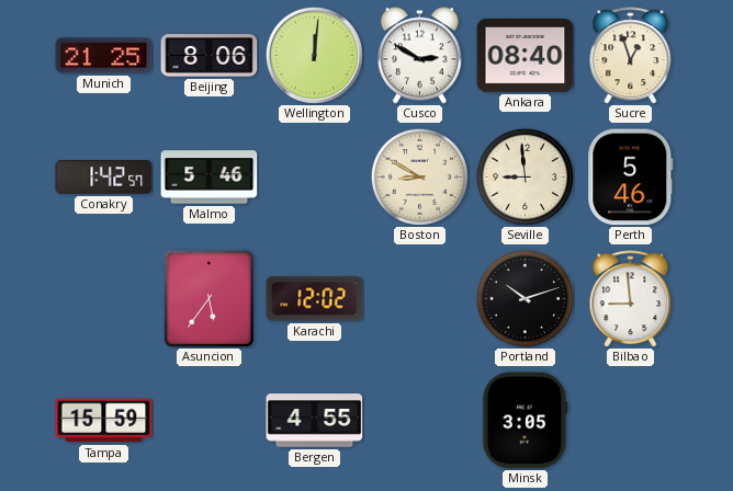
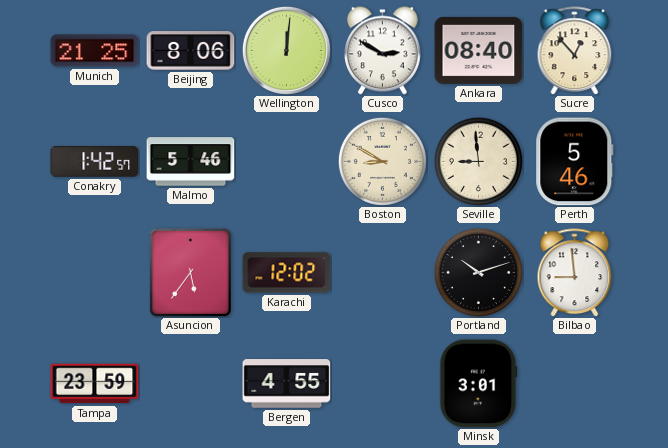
Sucre: 12:57 -> 12:53 (575, 51)
Tampa: 15:59 -> 23:59 (95, 384)
Minsk: 3:05 -> 3:01 (479, 384)
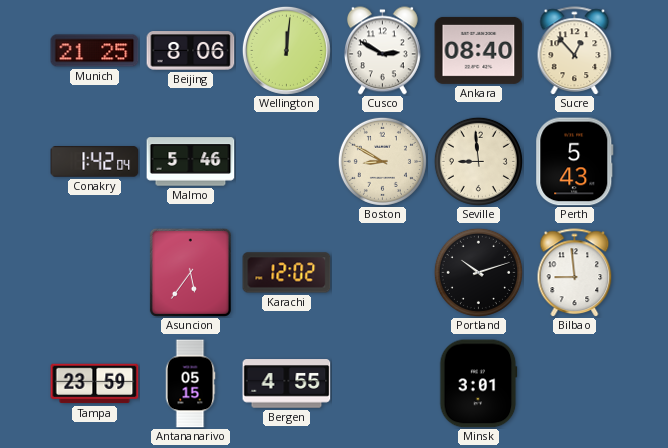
Conakry: 1:42:57 -> 1:42:04 (95, 162)
Perth: 5:46 -> 5:43 (575, 162)
Antananarivo: none -> 05:15 (190, 384)
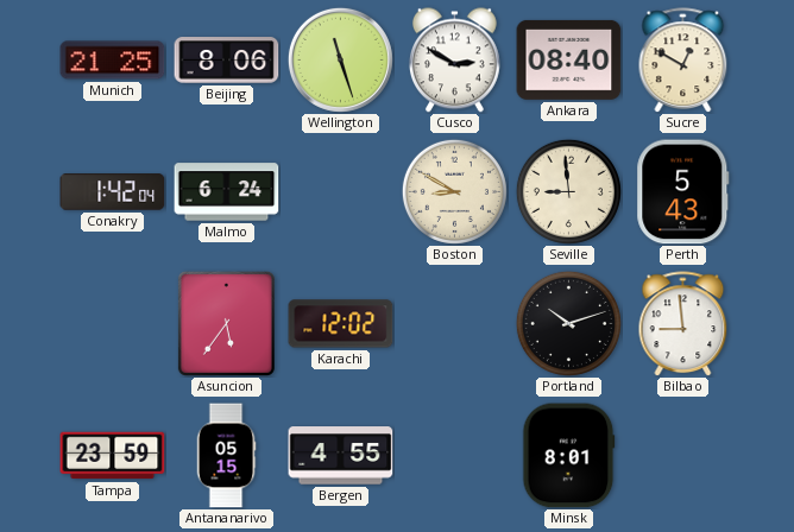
Wellington: 12:01 -> 11:27 (340, 59)
Sucre: 12:53 -> 12:50 (683, 61)
Malmo: 5:46 -> 6:24 (227, 192)
Minsk: 3:01 -> 8:01 (569, 456)
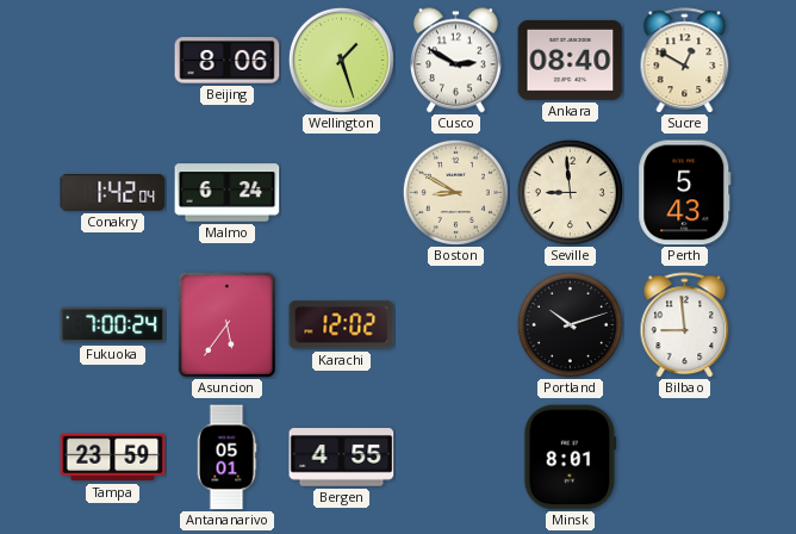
Munich: 21:25 -> none (113, 61)
Wellington: 11:27 -> 1:27 (341, 60)
Fukuoka: none -> 7:00 (113, 325)
Antananarivo: 05:15 -> 05:01 (226, 458)
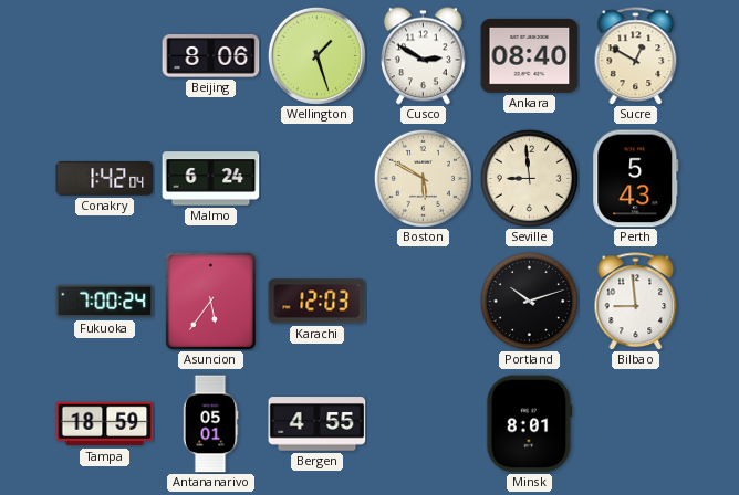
Boston: 8:50 -> 5:50 (423, 178)
Karachi: 12:02 -> 12:03 (318, 302)
Tampa: 23:59 -> 18:59 (105, 424)
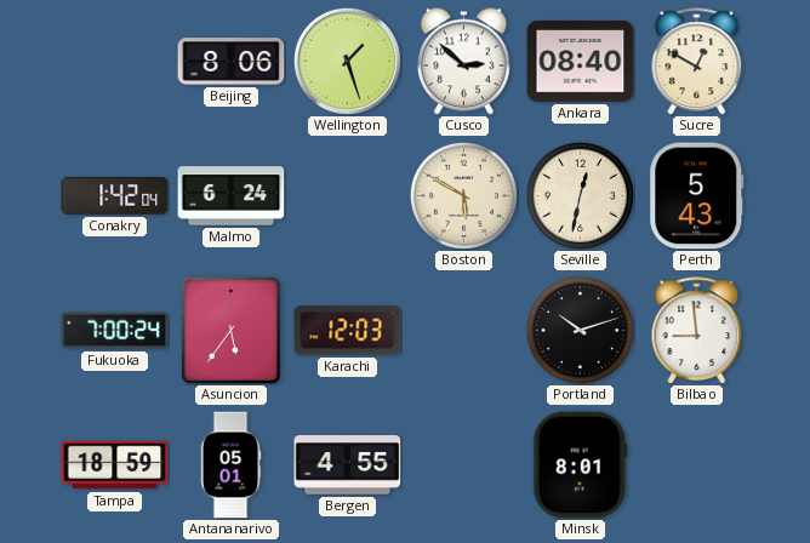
Cusco: 2:50 -> 2:52 (464, 62)
Seville: 8:59 -> 12:32 (580, 195)
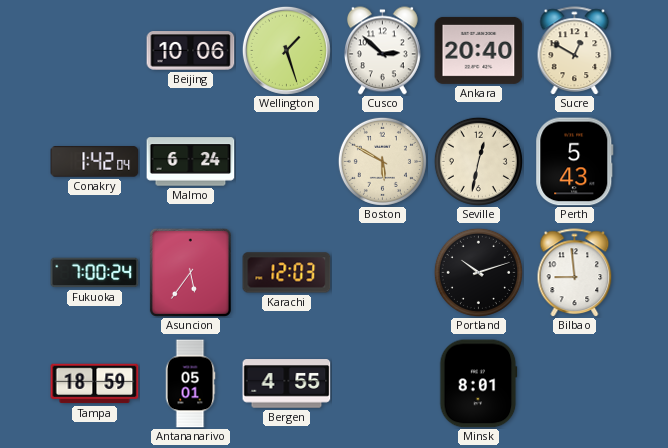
Beijing: 8:06 -> 10:06 (191, 51)
Ankara: 08:40 -> 20:40 (479, 50)
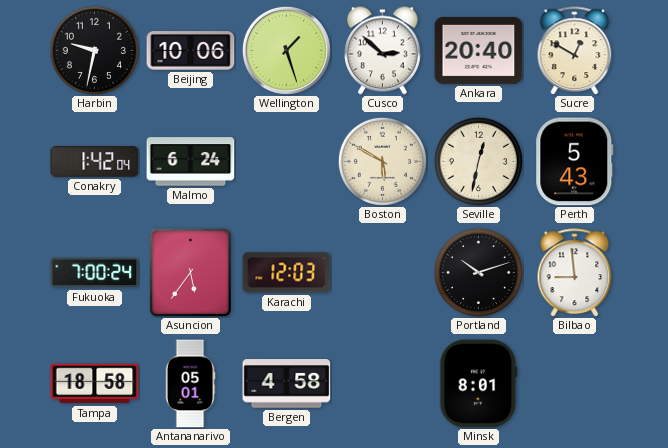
Harbin: none -> 9:32 (94, 50)
Tampa: 18:59 -> 18:58 (95, 384)
Bergen: 4:55 -> 4:58 (287, 384)
